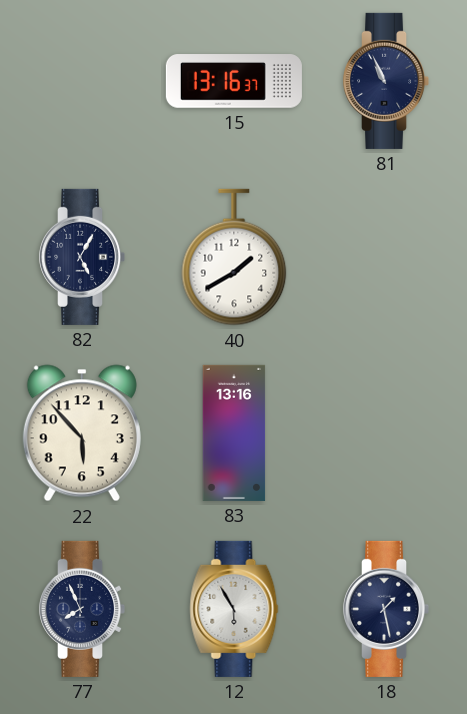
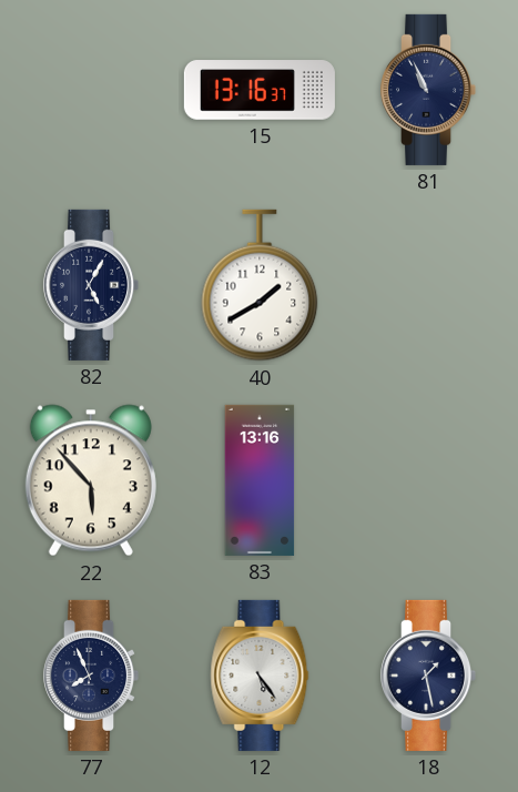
12: 5:55 -> 5:24 (260, 676)
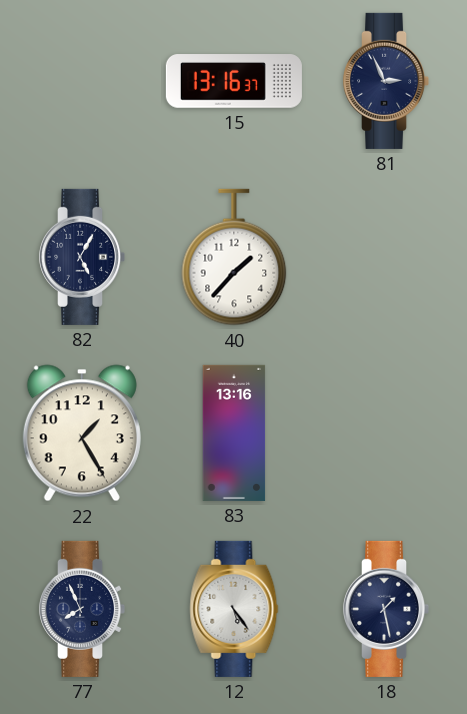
81: 10:56 -> 2:56 (386, 81)
40: 1:40 -> 1:37 (234, 257)
22: 5:53 -> 1:25 (82, 433)
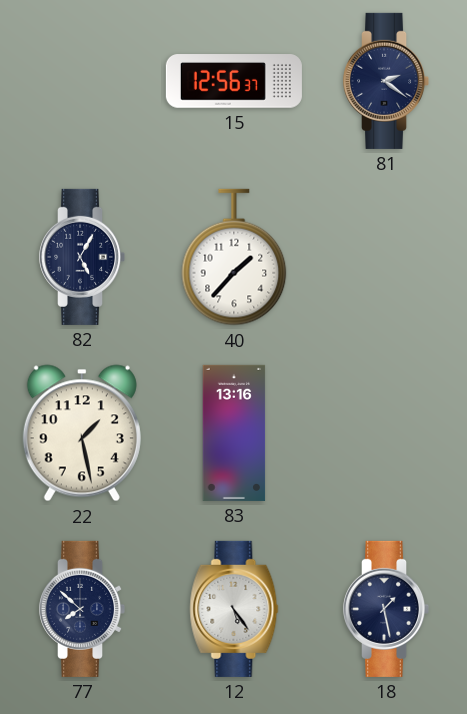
15: 13:16 -> 12:56 (234, 81)
81: 2:56 -> 2:21 (386, 81)
22: 1:25 -> 1:28 (82, 433)
77: 7:56 -> 7:52 (82, 609)
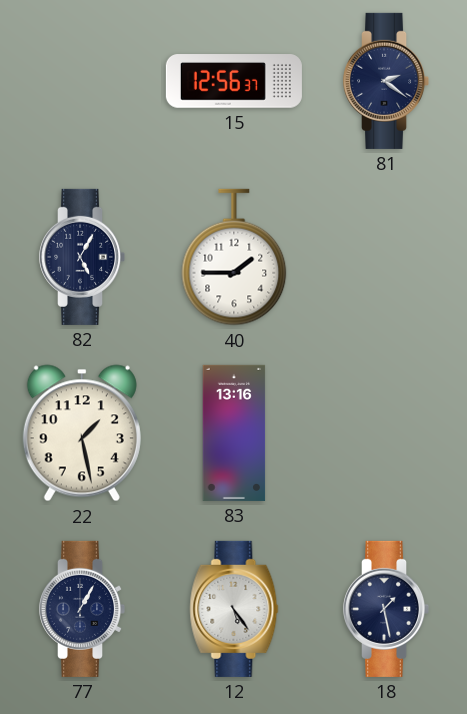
40: 1:37 -> 1:45 (234, 257)
77: 7:52 -> 1:05 (82, 609)
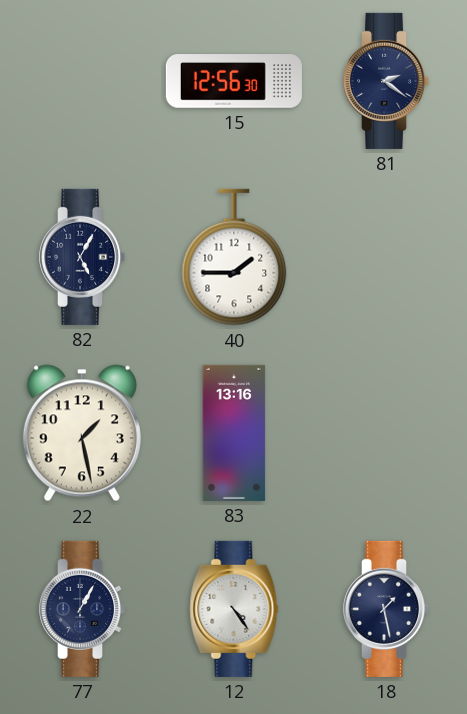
15: 12:56:37 -> 12:56:30 (234, 81)
12: 5:24 -> 4:24 (234, 609)
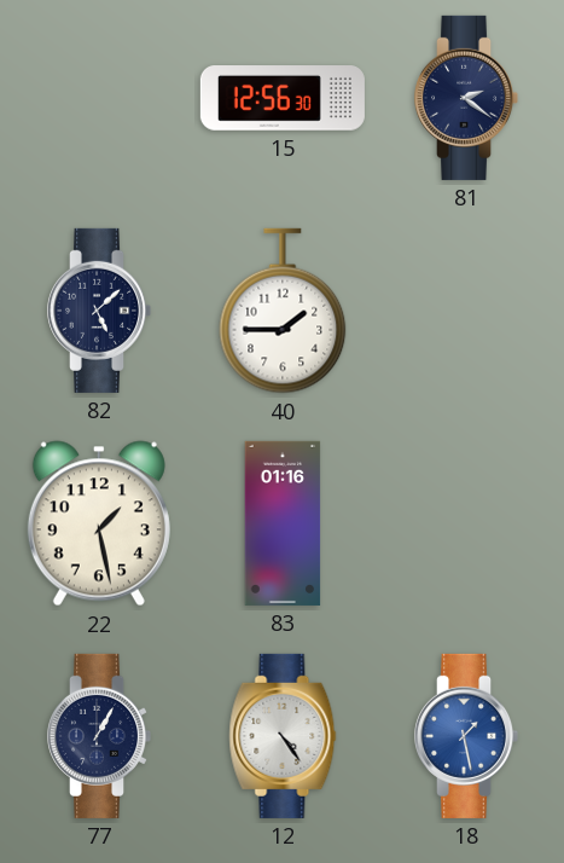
82: 5:05 -> 5:08 (99, 311)
83: 13:16 -> 01:16 (283, 523)
18 dial: navy -> blue (466, 736)
